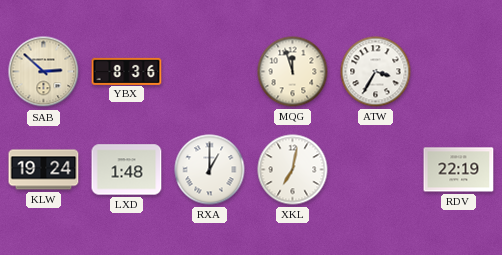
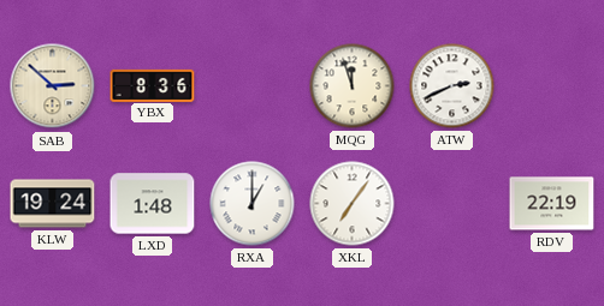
ATW: 3:35 -> 2:41 (452, 86)
XKL: 7:02 -> 7:06 (353, 204)
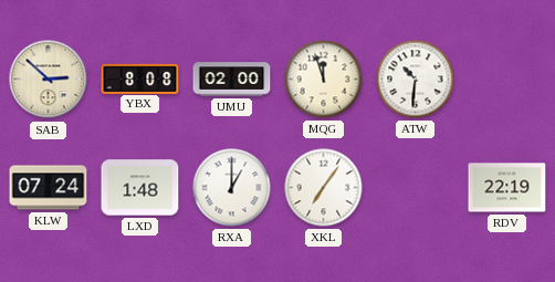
YBX: 8:36 -> 8:08 (140, 79)
UMU: none -> 02:00 (232, 80)
ATW: 2:41 -> 10:31 (416, 80)
KLW: 19:24 -> 07:24 (49, 188)
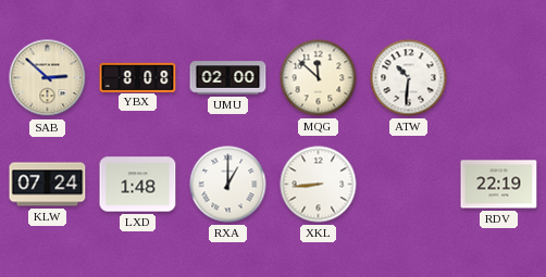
MQG: 11:57 -> 11:52 (319, 78)
XKL: 7:06 -> 8:44 (319, 185)
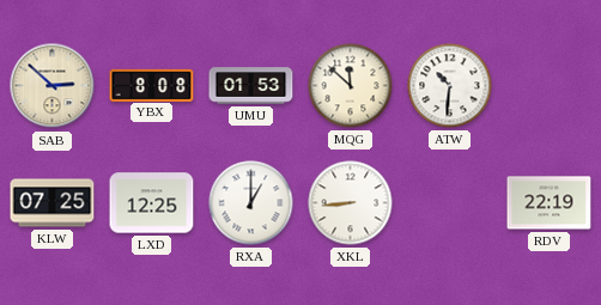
UMU: 02:00 -> 01:53 (251, 86)
KLW: 07:24 -> 07:25 (53, 203)
LXD: 1:48 -> 12:25 (152, 203)
